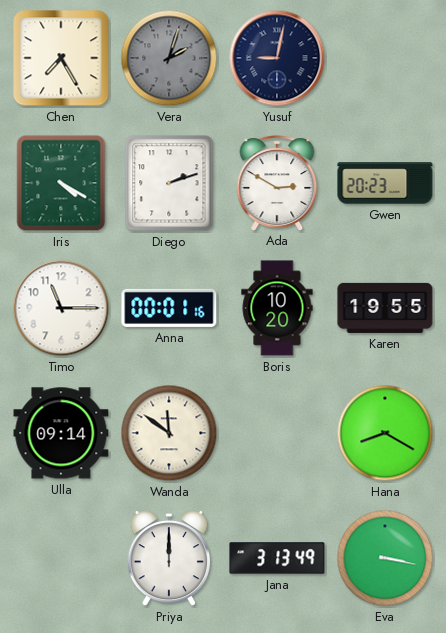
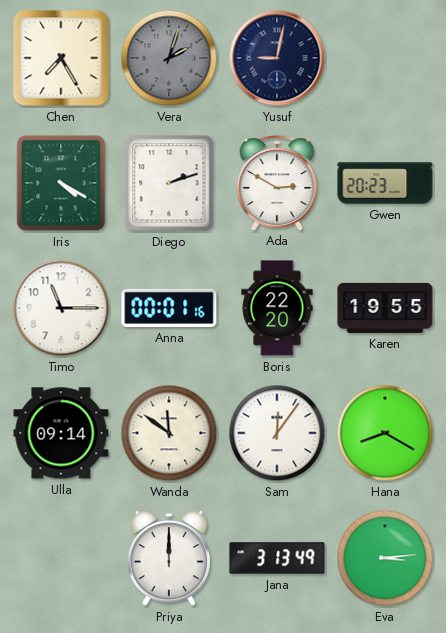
Boris: 10:20 -> 22:20 (277, 308)
Sam: none -> 12:06 (277, 433)
Eva: 3:17 -> 3:14 (385, 558)
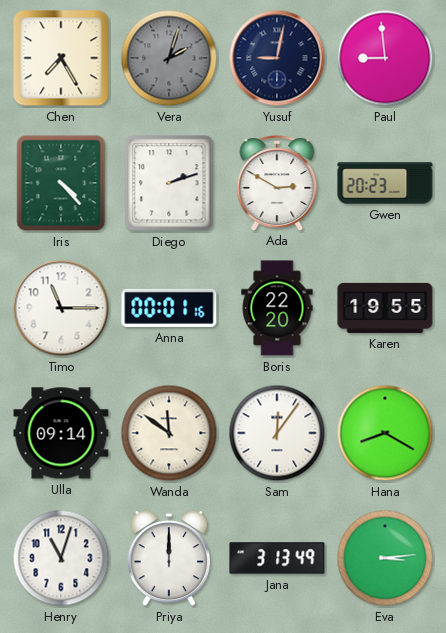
Paul: none -> 8:59 (385, 58)
Iris: 4:20 -> 4:23 (61, 183)
Henry: none -> 11:03 (61, 558)
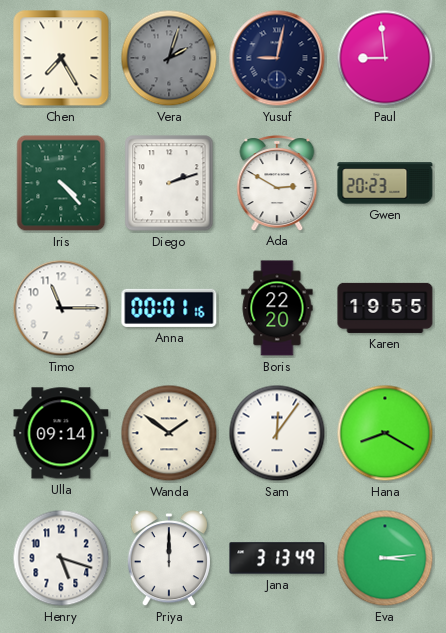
Wanda: 11:51 -> 1:51 (169, 433)
Henry: 11:03 -> 5:18 (61, 558)
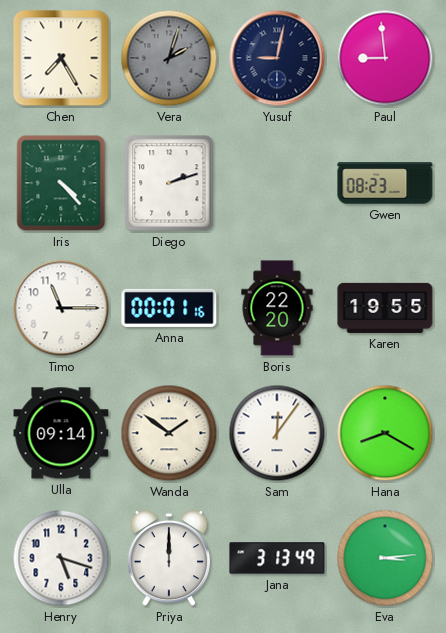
Ada: 2:50 -> none (277, 183)
Gwen: 20:23 -> 08:23 (385, 183)
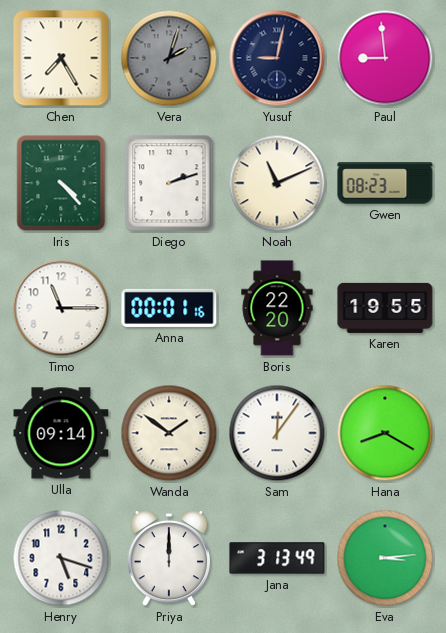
Noah: none -> 11:11 (277, 183)
